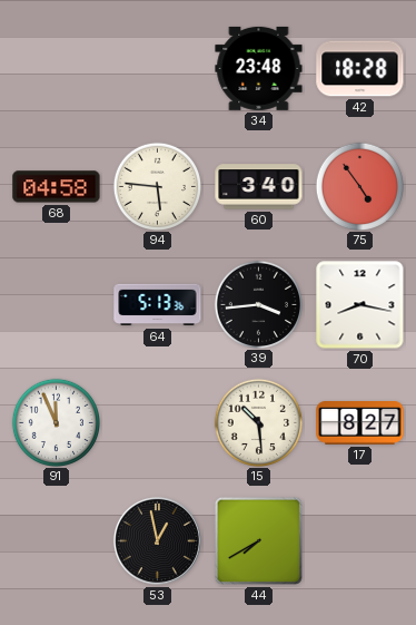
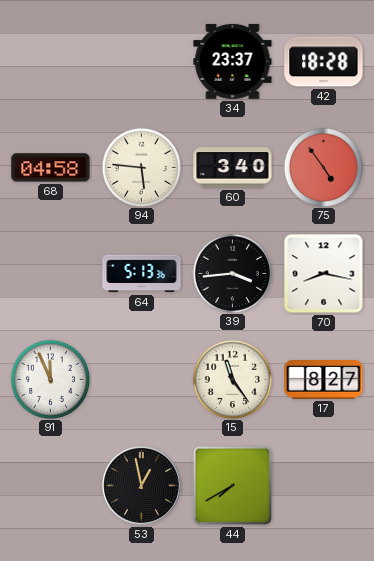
34: 23:48 -> 23:37 (233, 61)
15: 10:29 -> 11:24 (232, 379)
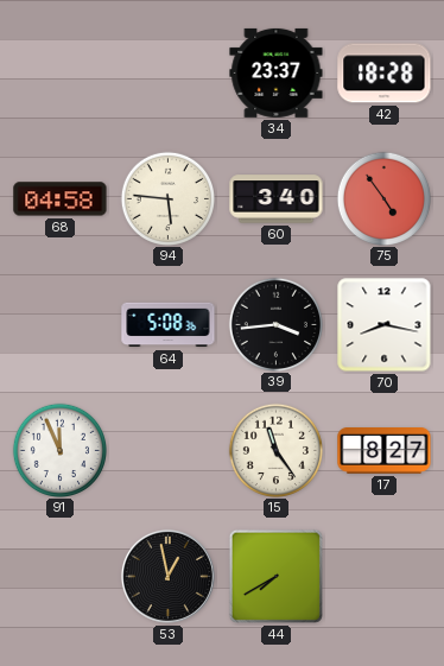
64: 5:13 -> 5:08 (169, 325)
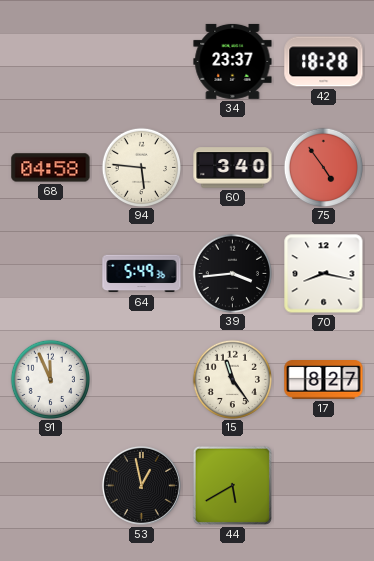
64: 5:08 -> 5:49 (142, 274)
44: 7:40 -> 5:40 (232, 485)
